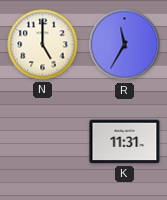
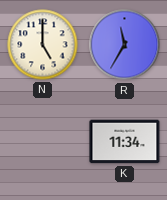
K: 11:31 -> 11:34 (125, 142)
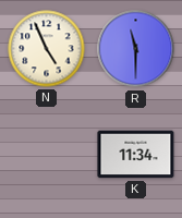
N: 5:00 -> 4:56 (47, 49)
R: 11:35 -> 11:30 (136, 49)
